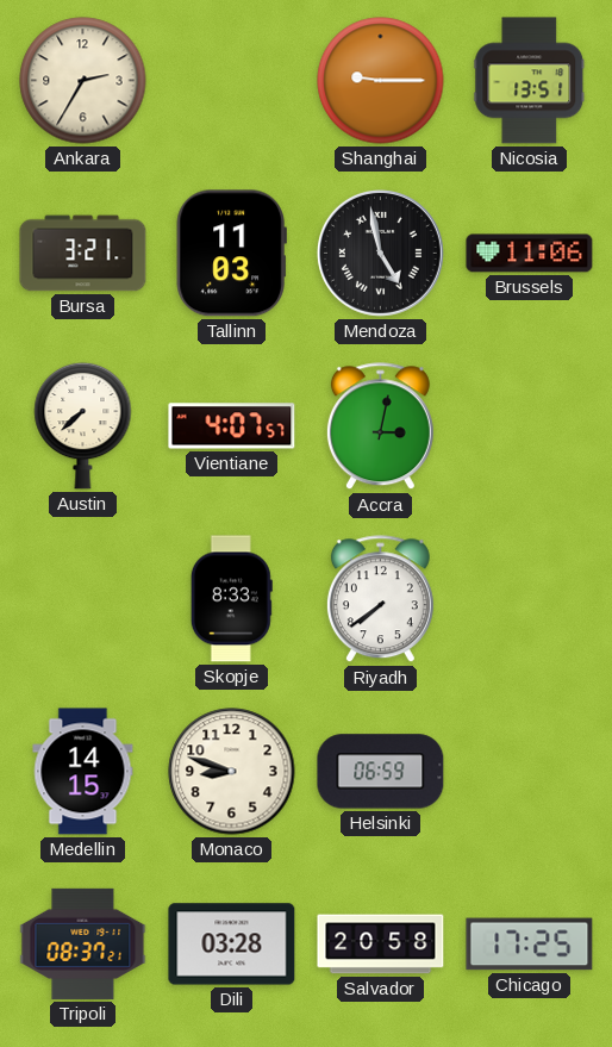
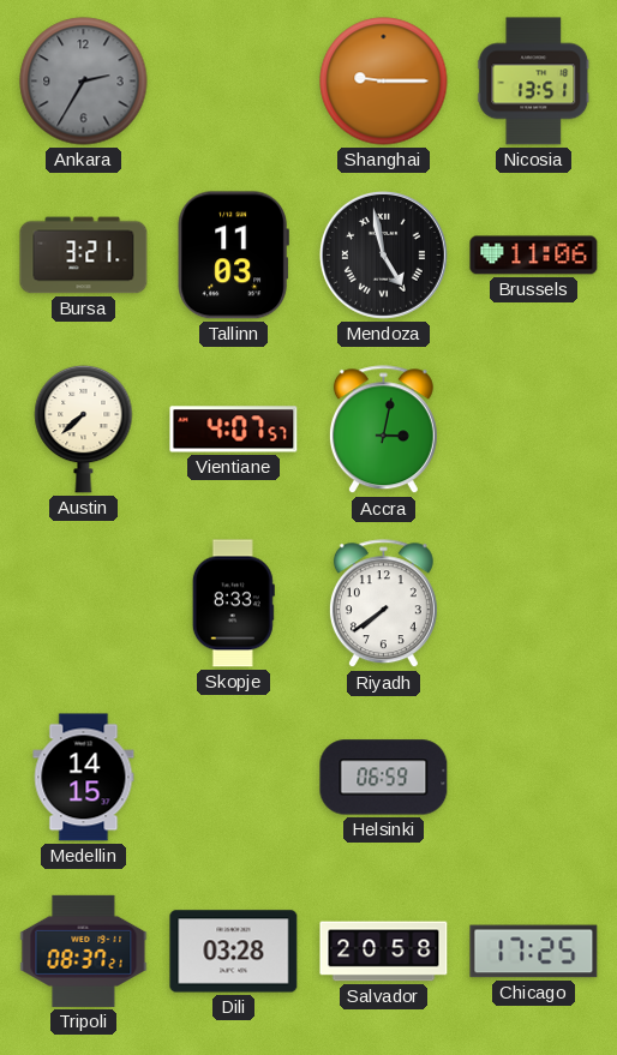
Ankara dial: cream -> grey (84, 82)
Monaco: 8:48 -> none (232, 772)
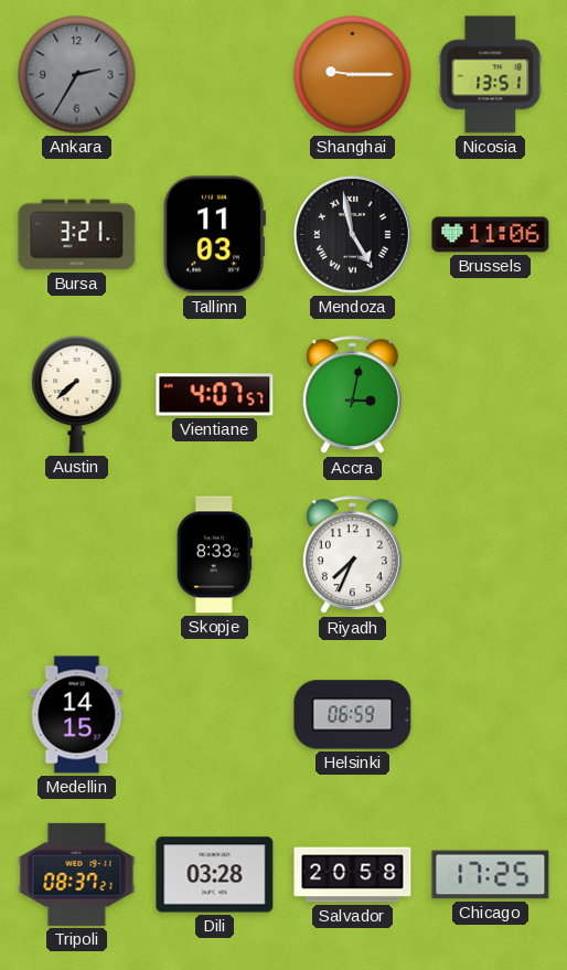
Riyadh: 7:39 -> 7:34 (352, 555)
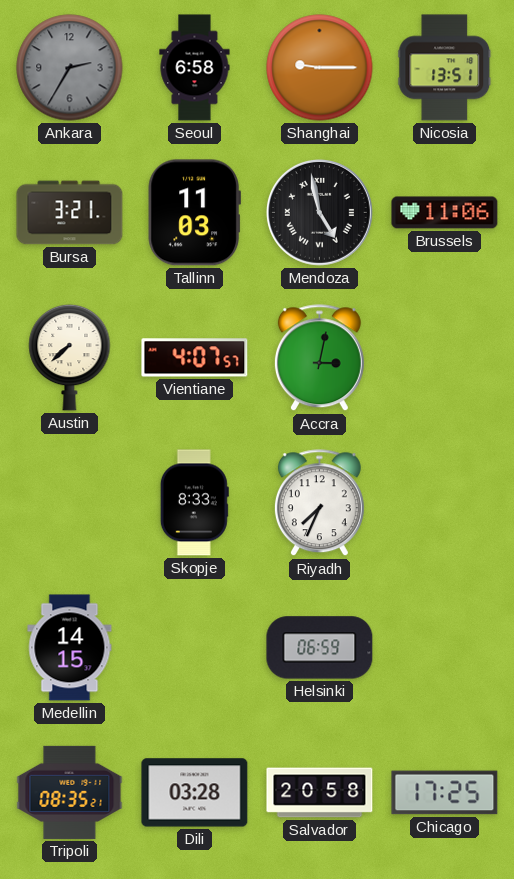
Seoul: none -> 6:58 (195, 68)
Tripoli: 08:37 -> 08:35 (70, 792)
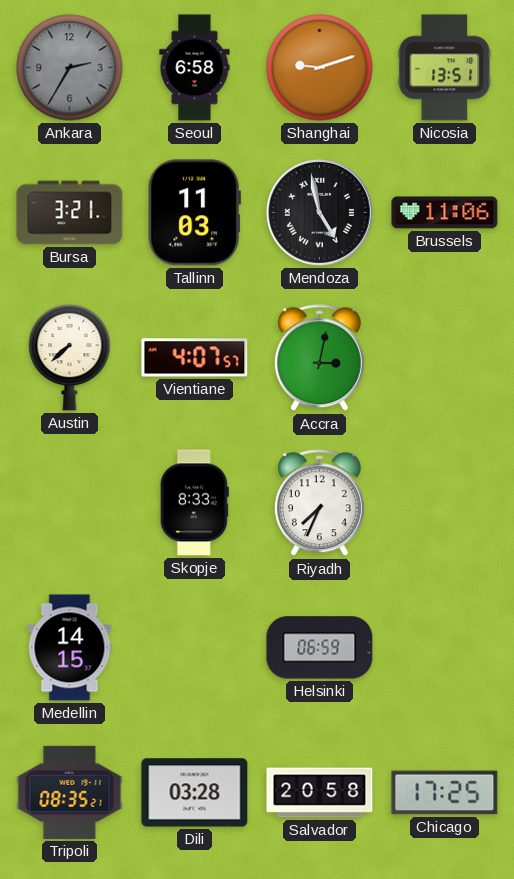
Shanghai: 9:15 -> 9:12 (320, 68)
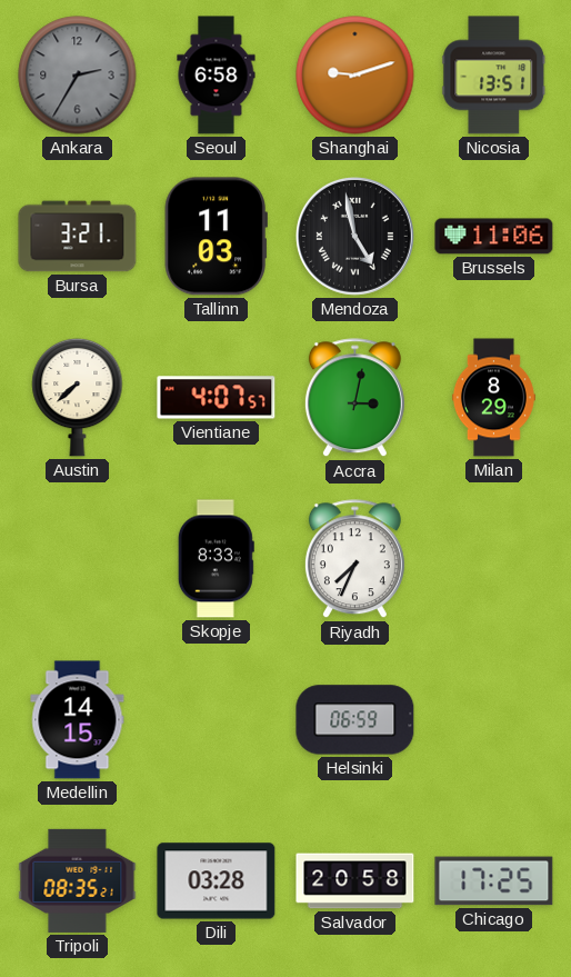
Milan: none -> 8:29 (493, 398)
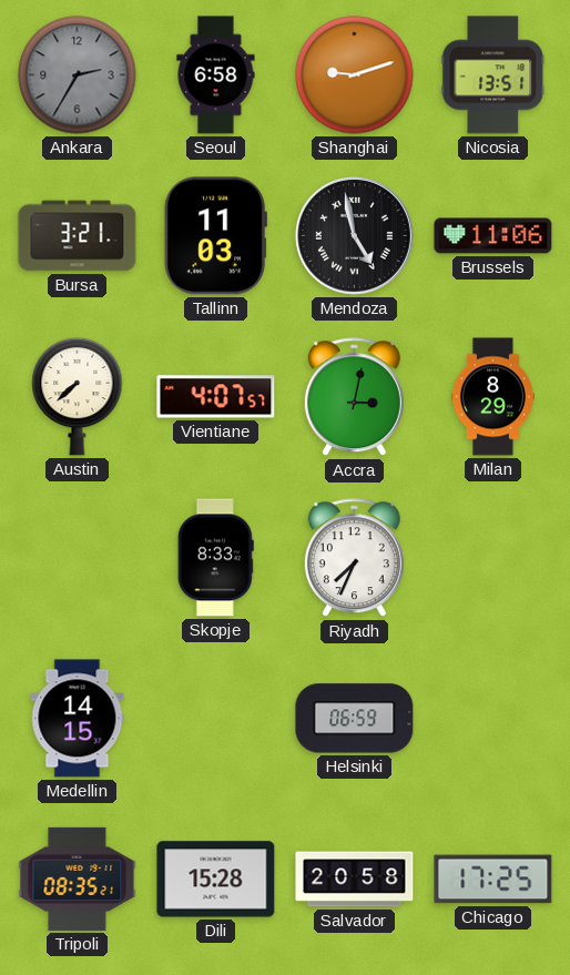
Dili: 03:28 -> 15:28 (216, 880)
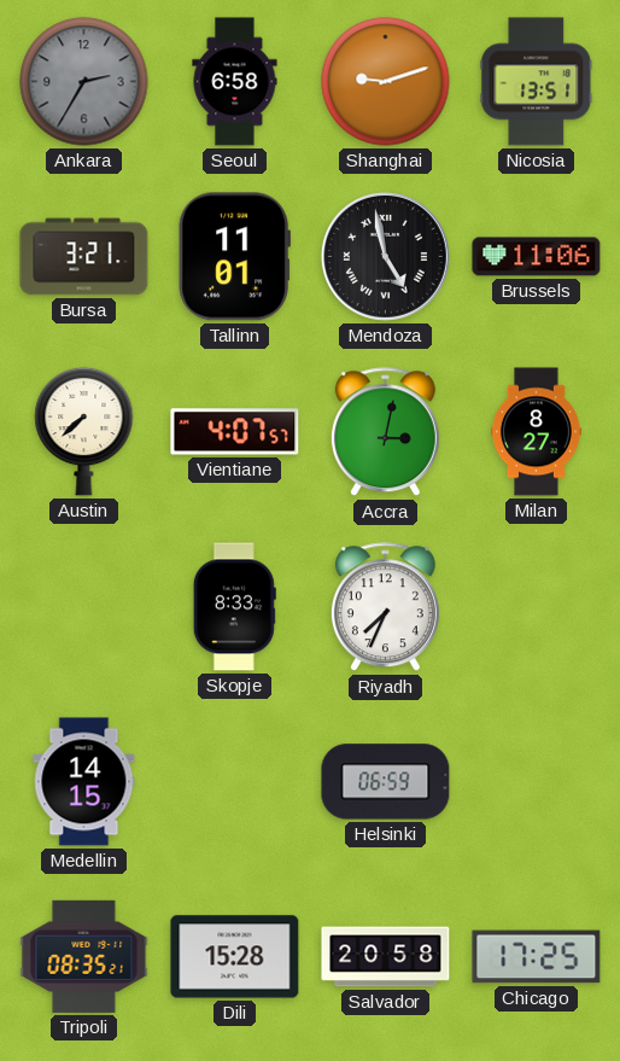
Tallinn: 11:03 -> 11:01 (234, 257)
Milan: 8:29 -> 8:27 (536, 432)
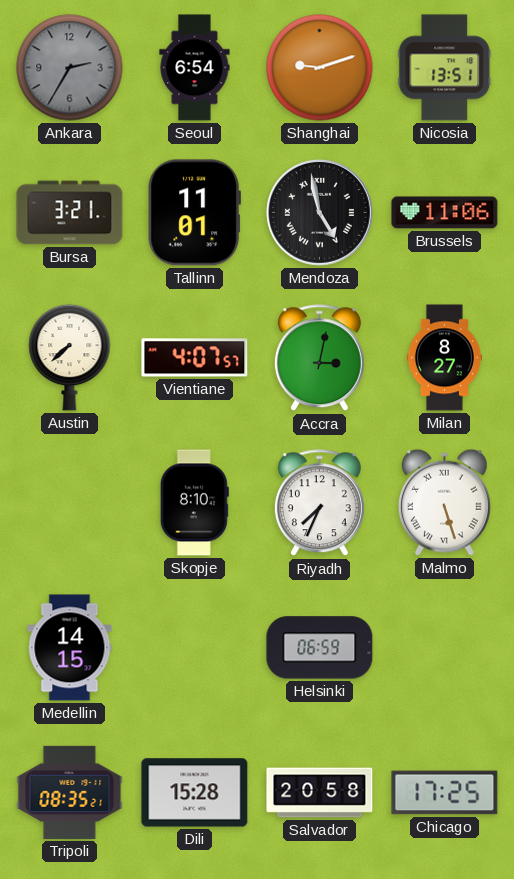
Seoul: 6:58 -> 6:54 (195, 68)
Skopje: 8:33 -> 8:10 (194, 503)
Malmo: none -> 5:27 (445, 502)
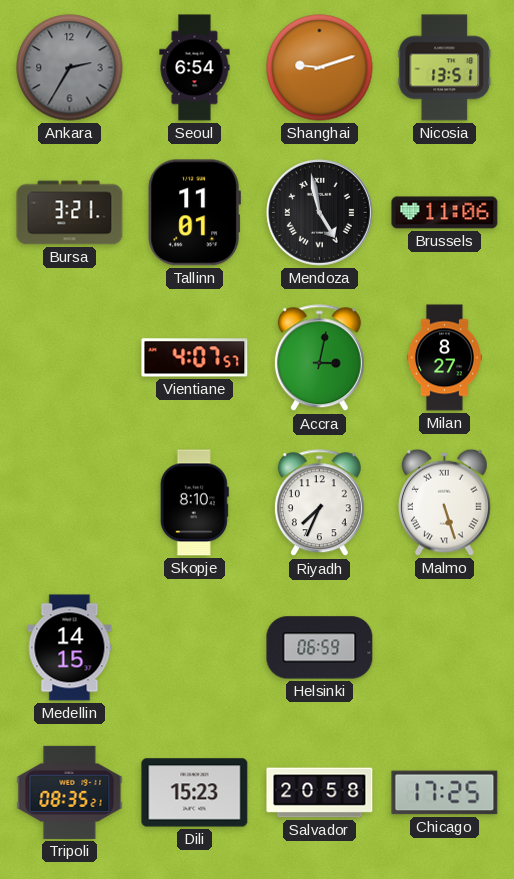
Austin: 7:38 -> none (70, 357)
Dili: 15:28 -> 15:23 (195, 793)
